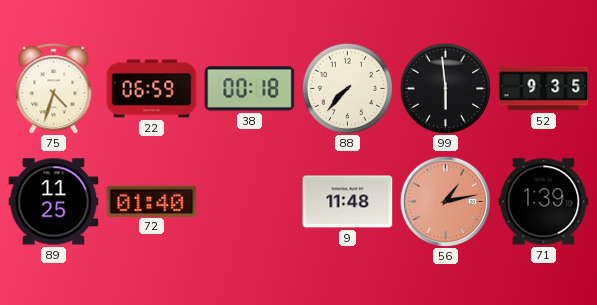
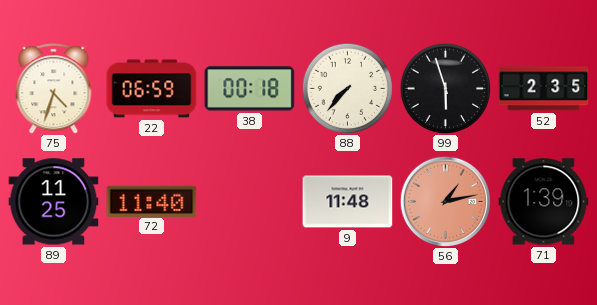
99: 5:59 -> 5:57 (445, 88)
52: 9:35 -> 2:35 (544, 89)
72: 01:40 -> 11:40 (152, 201)
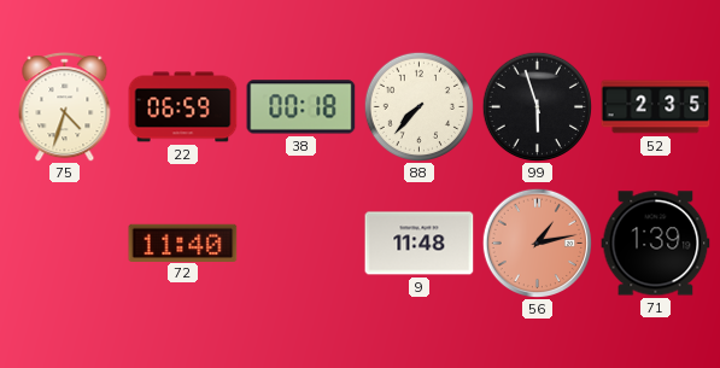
89: 11:25 -> none (54, 202)
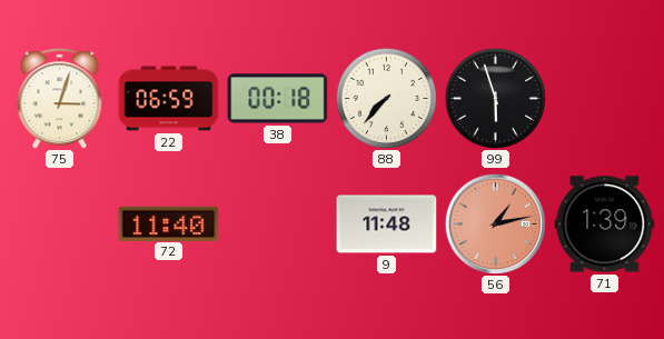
75: 4:33 -> 3:03 (60, 99)
52: 2:35 -> none (656, 107)
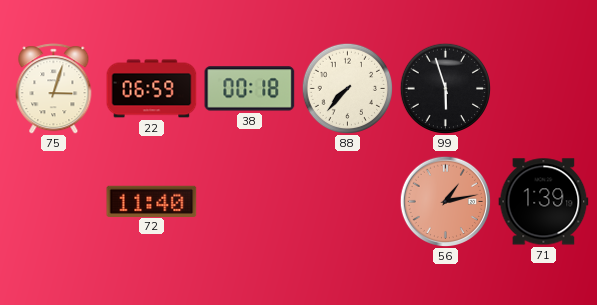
9: 11:48 -> none (387, 225)
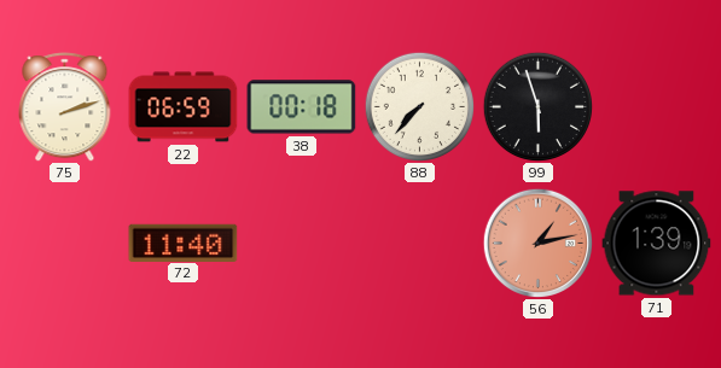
75: 3:03 -> 2:12 (65, 107)
